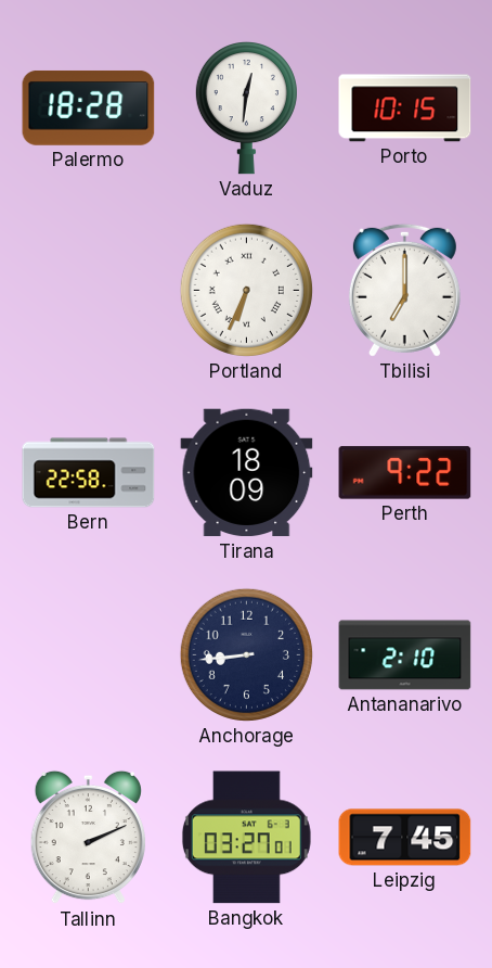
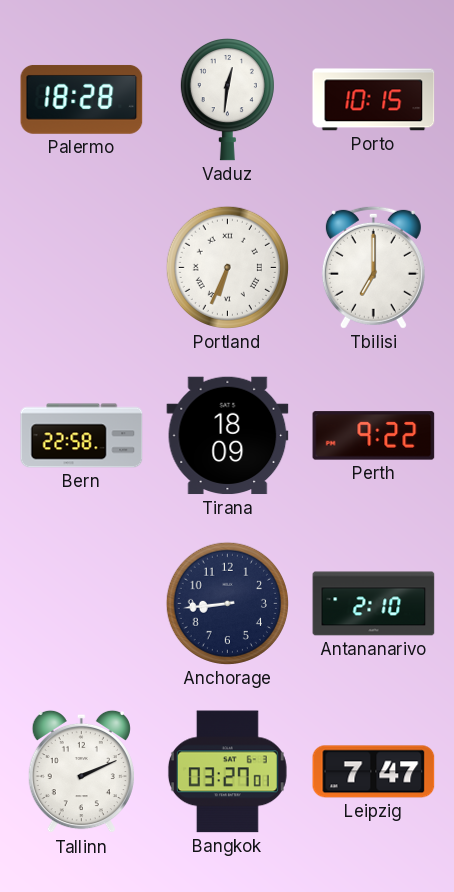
Leipzig: 7:45 -> 7:47 (374, 772)
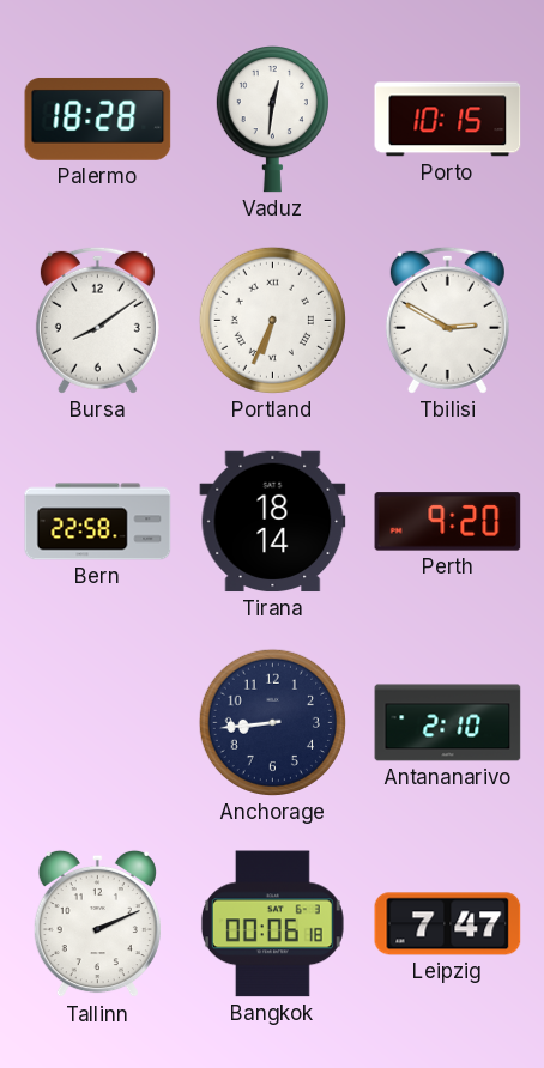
Bursa: none -> 8:09 (97, 320)
Tbilisi: 7:00 -> 2:50 (447, 320)
Tirana: 18:09 -> 18:14 (273, 522)
Perth: 9:22 -> 9:20 (448, 522)
Bangkok: 03:27 -> 00:06 (272, 924)
